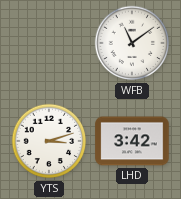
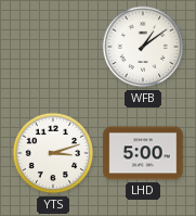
WFB: 11:09 -> 1:09 (143, 47)
LHD: 3:42 -> 5:00 (143, 153)
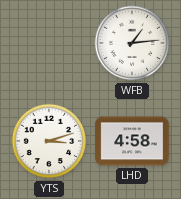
WFB: 1:09 -> 1:14 (132, 43)
LHD: 5:00 -> 4:58 (132, 141)
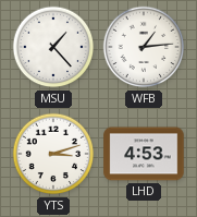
MSU: none -> 1:23 (53, 47)
LHD: 4:58 -> 4:53 (144, 154)
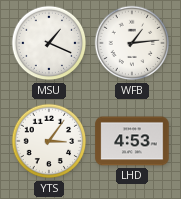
MSU: 1:23 -> 1:19 (49, 43)
YTS: 3:12 -> 3:06 (49, 141)
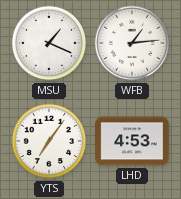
YTS: 3:06 -> 7:06 (49, 141)
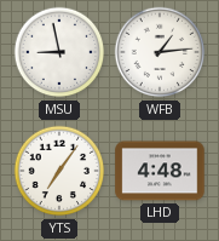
MSU: 1:19 -> 8:58 (59, 52)
LHD: 4:53 -> 4:48 (160, 171)
